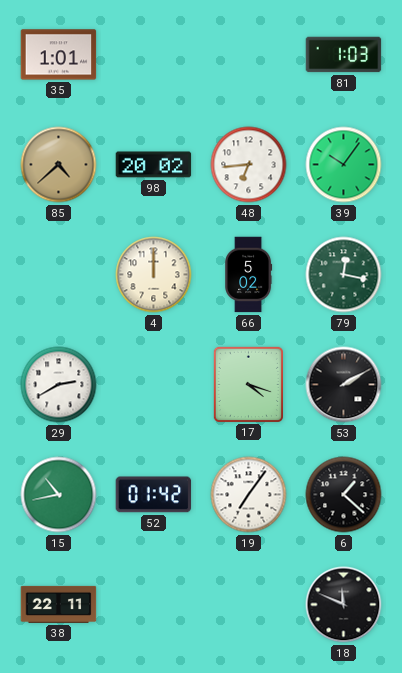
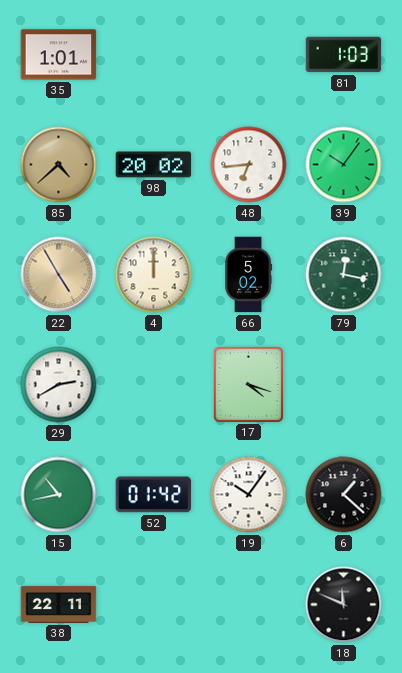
22: none -> 4:55 (59, 275)
53: 2:10 -> none (344, 385)
19: 7:06 -> 10:06 (249, 495)
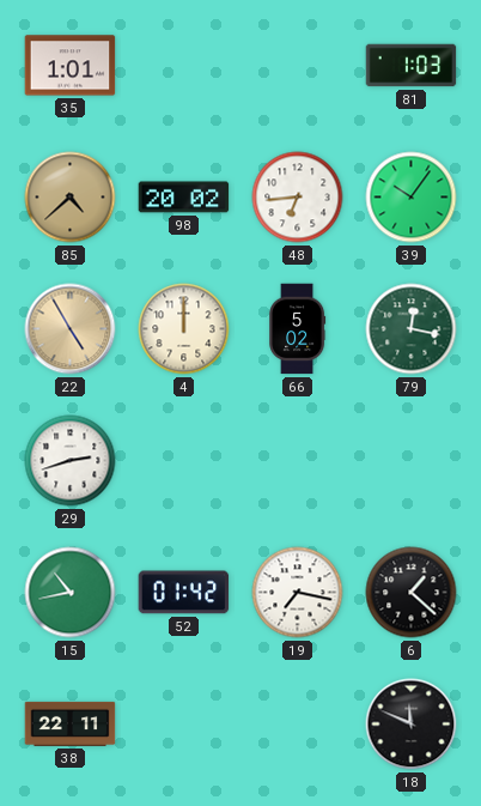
29: 2:40 -> 2:42 (71, 461)
17: 4:18 -> none (248, 384)
19: 10:06 -> 7:17 (298, 593)
